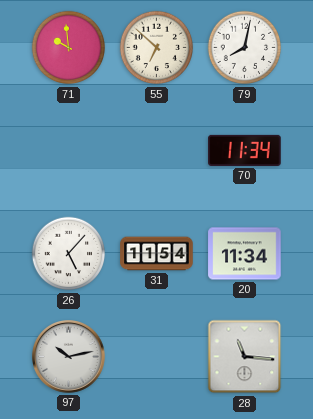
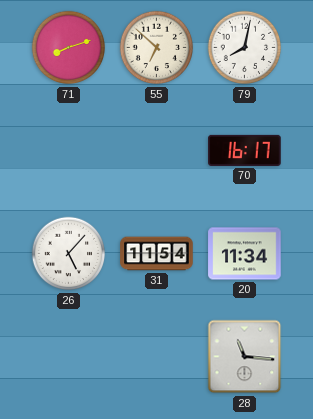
71: 9:59 -> 8:12 (69, 48)
70: 11:34 -> 16:17 (245, 150)
97: 10:13 -> none (69, 357)
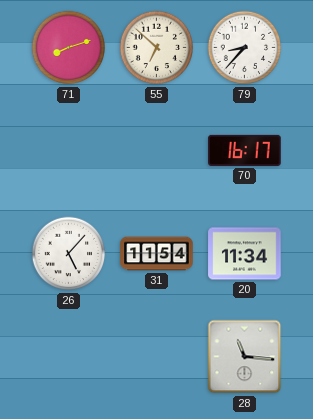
79: 8:02 -> 8:37 (245, 48)
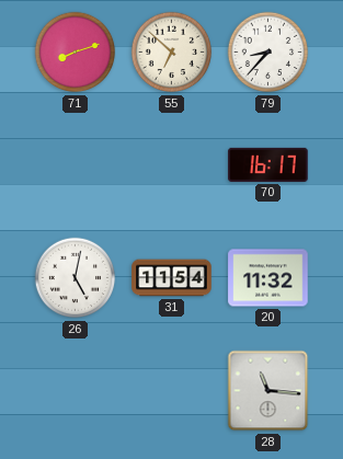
26: 5:07 -> 5:02 (76, 278)
20: 11:34 -> 11:32 (268, 278)
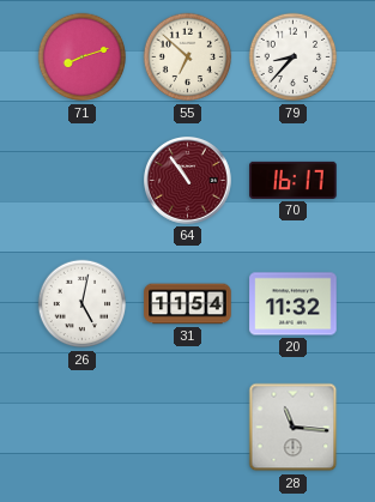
64: none -> 10:54 (188, 181)
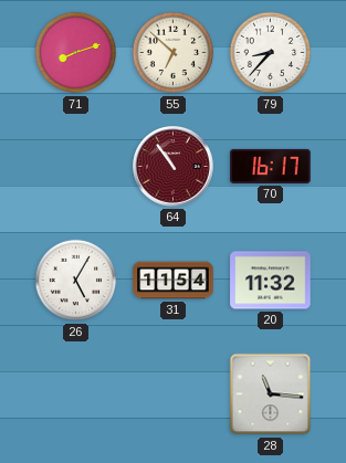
26: 5:02 -> 5:05 (76, 281)
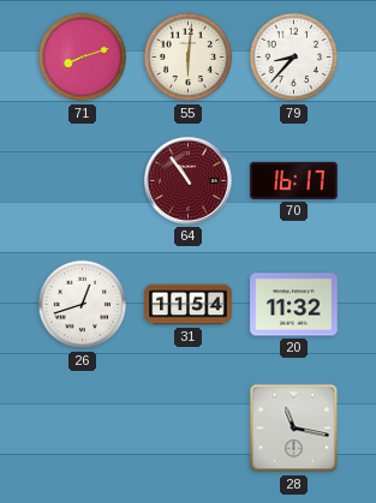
55: 6:52 -> 6:01 (189, 58)
26: 5:05 -> 12:42 (83, 305)
28: 11:16 -> 11:17 (294, 429)
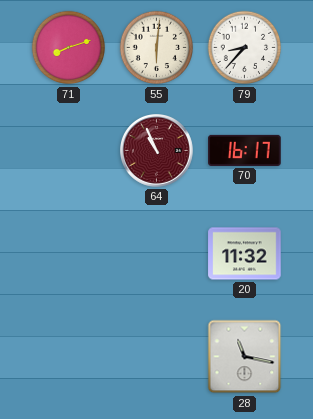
64: 10:54 -> 10:56 (157, 151)
26: 12:42 -> none (83, 305)
31: 11:54 -> none (189, 305)
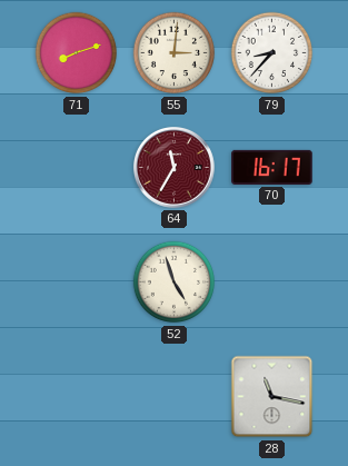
55: 6:01 -> 3:01 (175, 53)
64: 10:56 -> 11:35 (175, 168)
52: none -> 4:57 (175, 282)
20: 11:32 -> none (245, 254)
